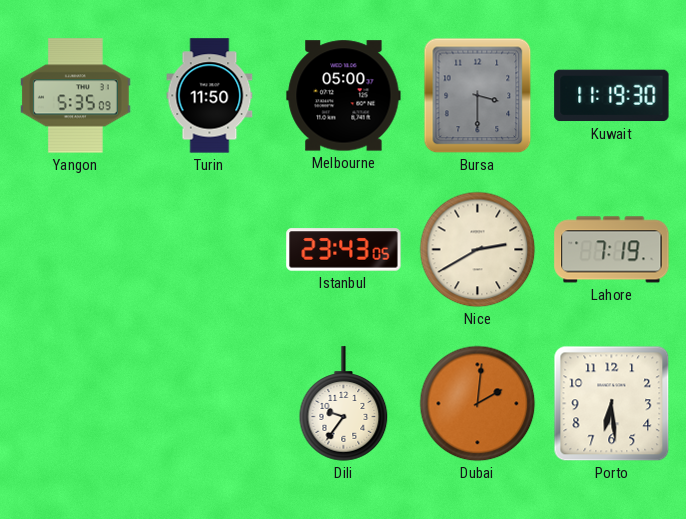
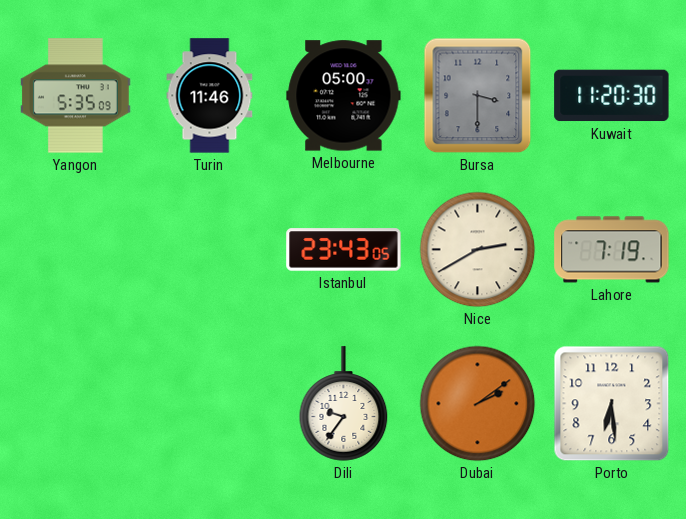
Turin: 11:50 -> 11:46 (210, 96)
Kuwait: 11:19 -> 11:20 (612, 96)
Dubai: 2:01 -> 2:09 (478, 404)
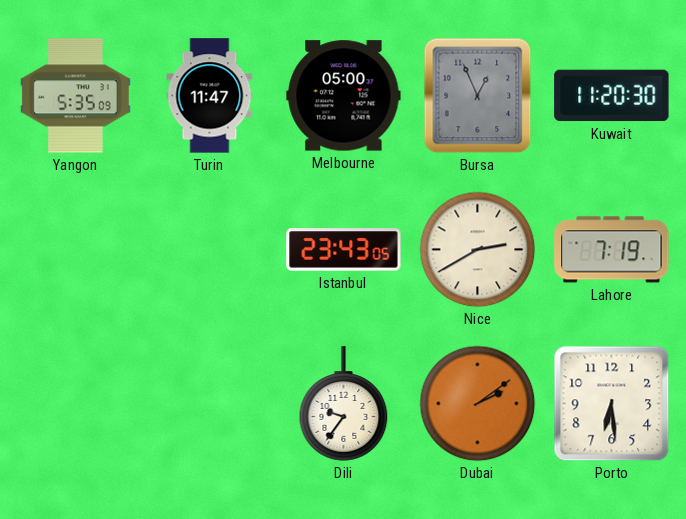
Turin: 11:46 -> 11:47 (210, 96)
Bursa: 3:30 -> 12:56 (478, 96)
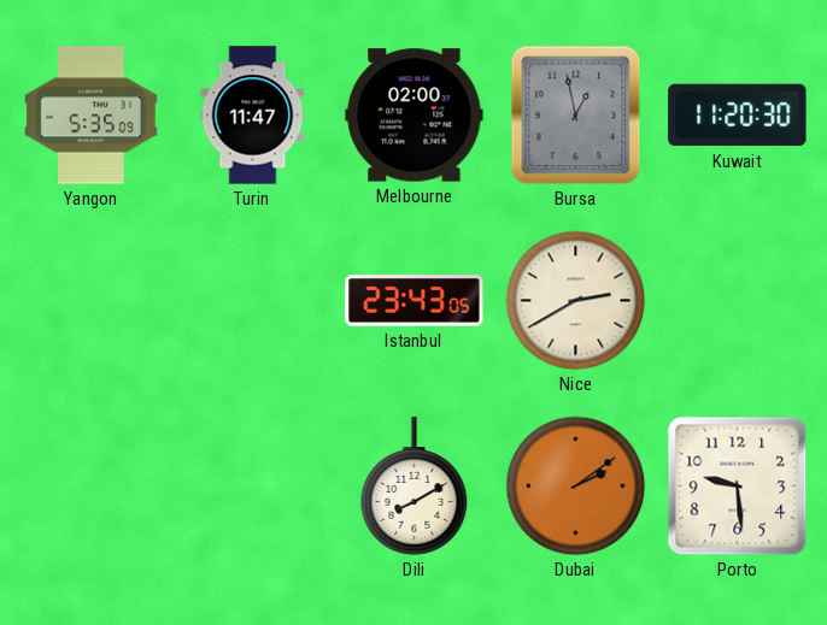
Melbourne: 05:00 -> 02:00 (415, 116)
Bursa: 12:56 -> 12:58 (576, 116)
Lahore: 7:19 -> none (612, 250)
Dili: 9:36 -> 8:10 (415, 487)
Porto: 6:29 -> 9:29 (738, 487)
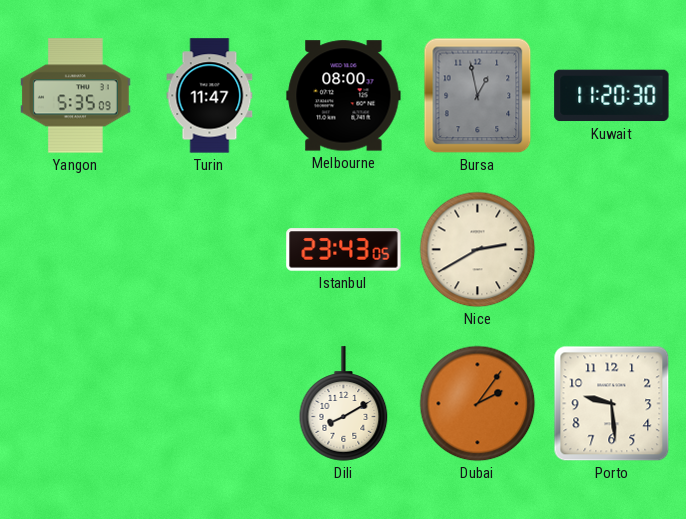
Melbourne: 02:00 -> 08:00 (344, 96)
Dubai: 2:09 -> 2:06 (478, 404)
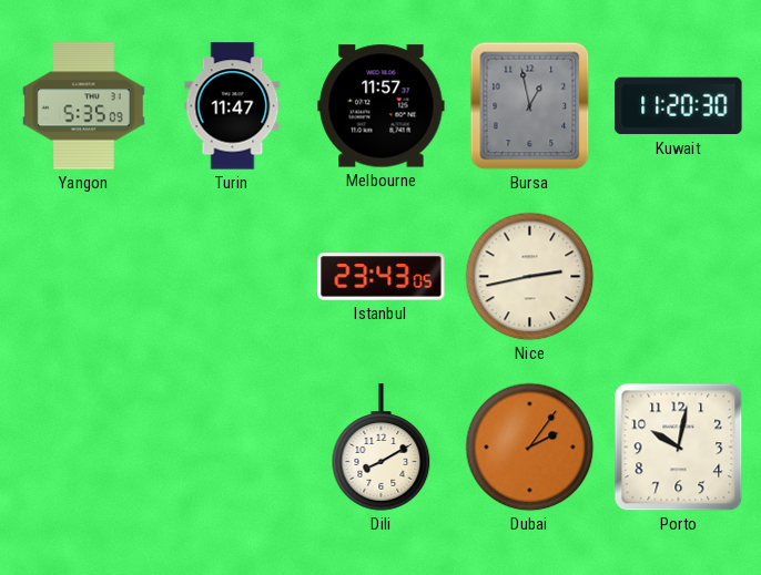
Melbourne: 08:00 -> 11:57 (382, 106)
Nice: 2:40 -> 2:43 (530, 277)
Porto: 9:29 -> 10:02 (679, 448)
